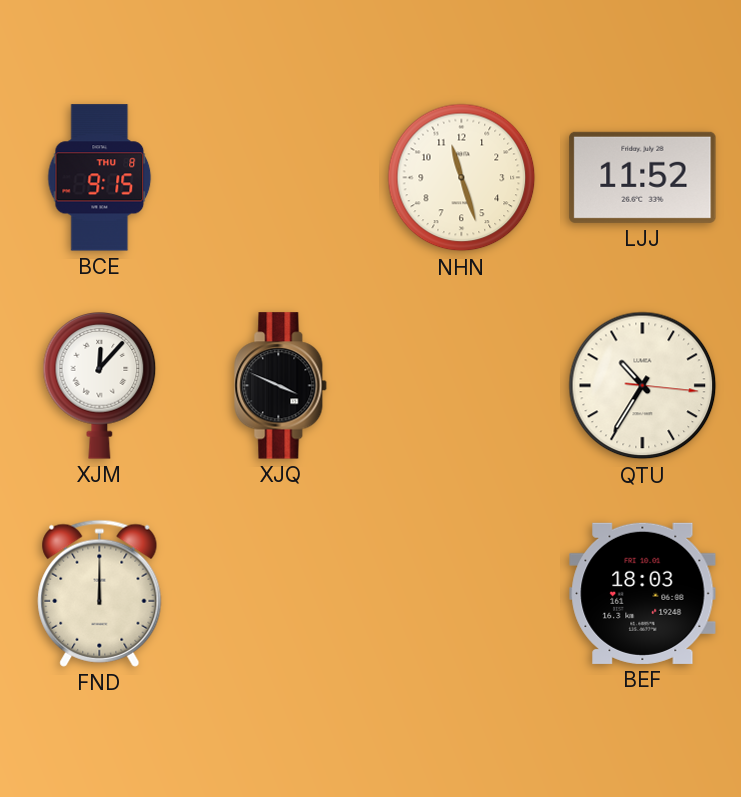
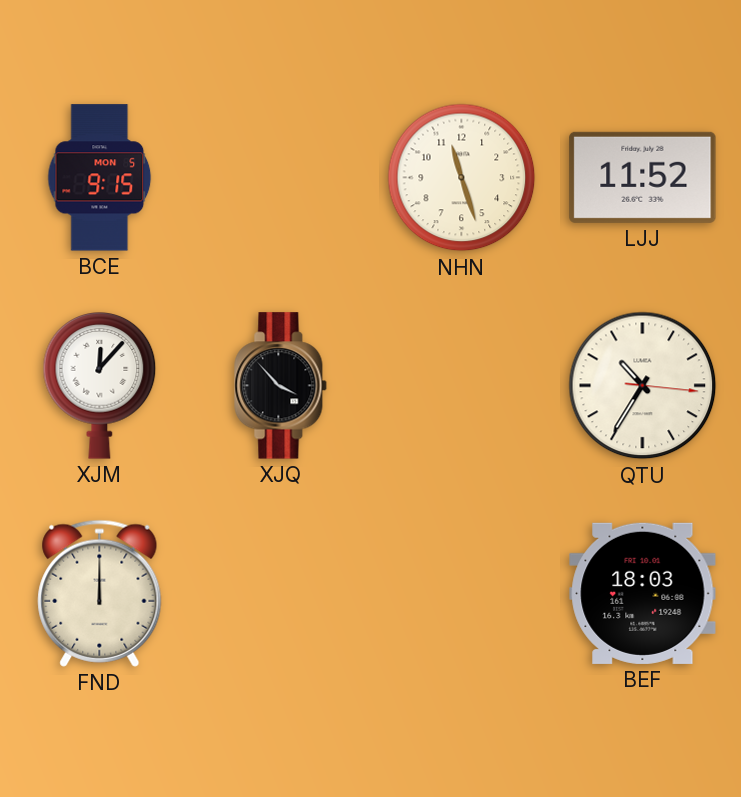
BCE date: THU 8 -> MON 5 (100, 178)
XJQ: 3:49 -> 3:53 (281, 386)
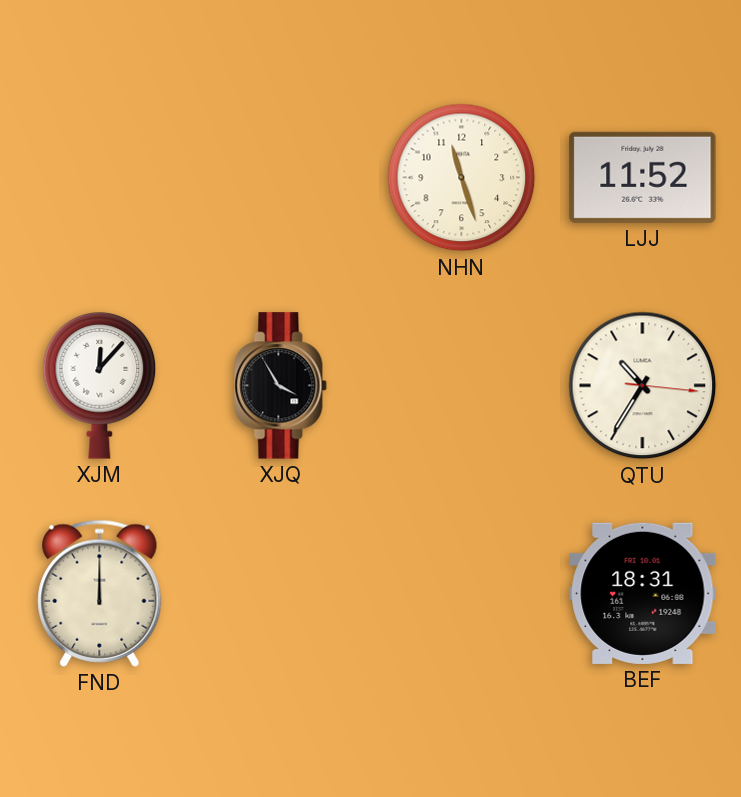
BCE: 9:15 -> none (100, 178)
XJQ: 3:53 -> 3:55 (281, 386)
BEF: 18:03 -> 18:31 (643, 593)
